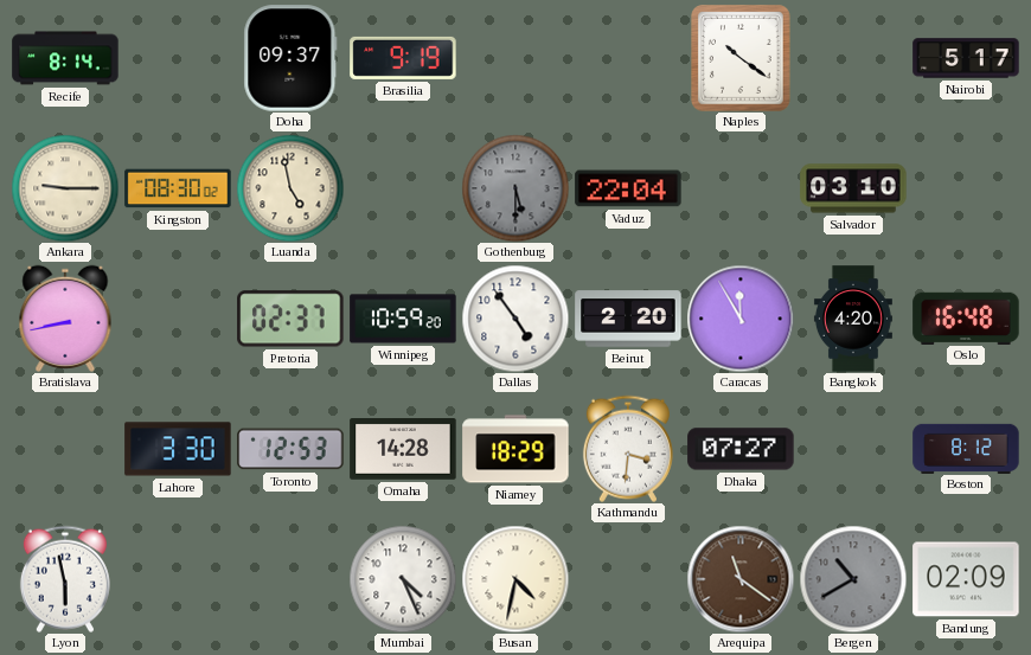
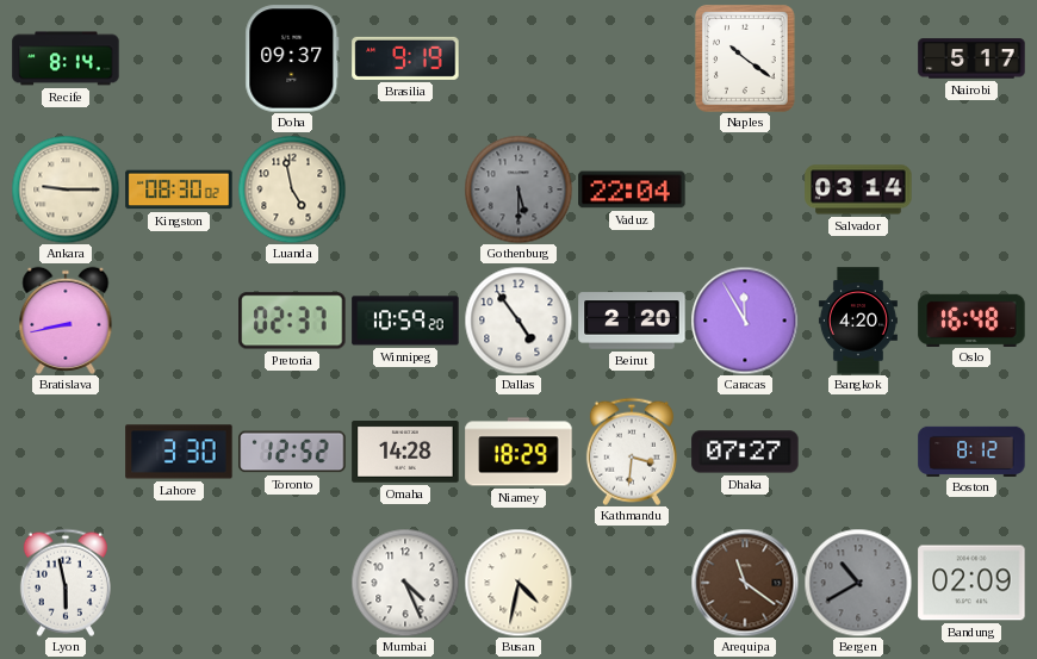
Salvador: 03:10 -> 03:14 (858, 189)
Toronto: 12:53 -> 12:52 (292, 452)
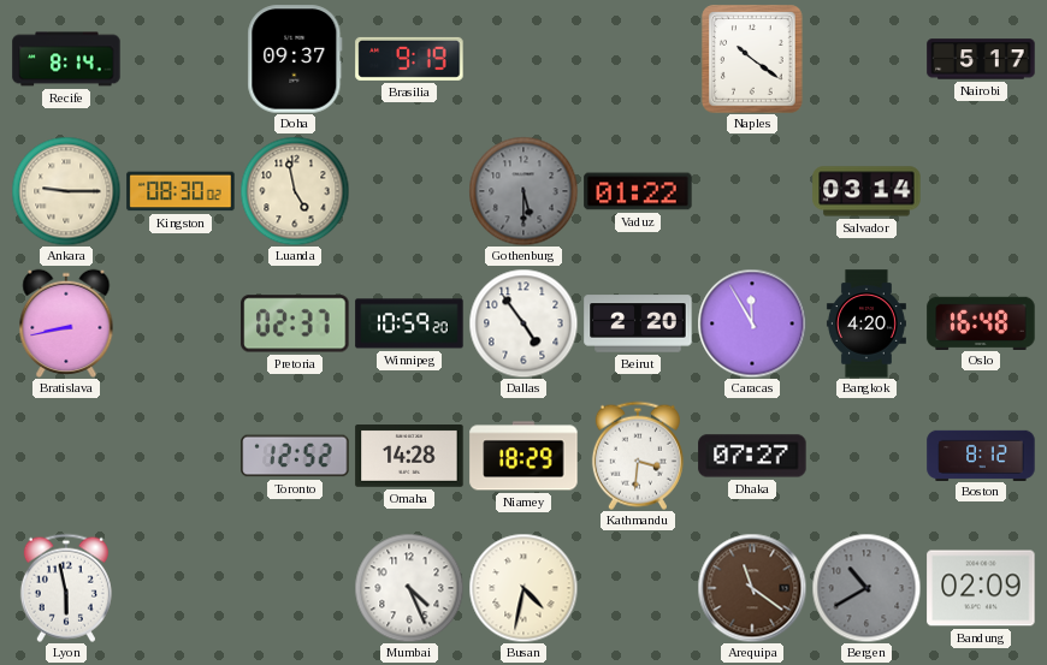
Vaduz: 22:04 -> 01:22 (638, 191)
Lahore: 3:30 -> none (179, 452)
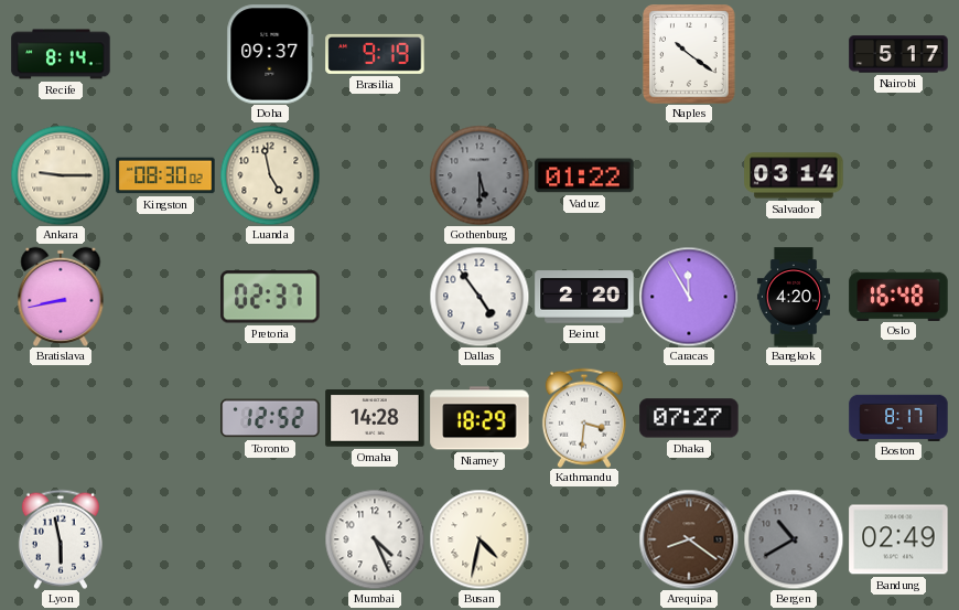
Winnipeg: 10:59 -> none (409, 323)
Boston: 8:12 -> 8:17 (898, 417)
Arequipa: 11:21 -> 8:21 (689, 539)
Bandung: 02:09 -> 02:49 (898, 539)
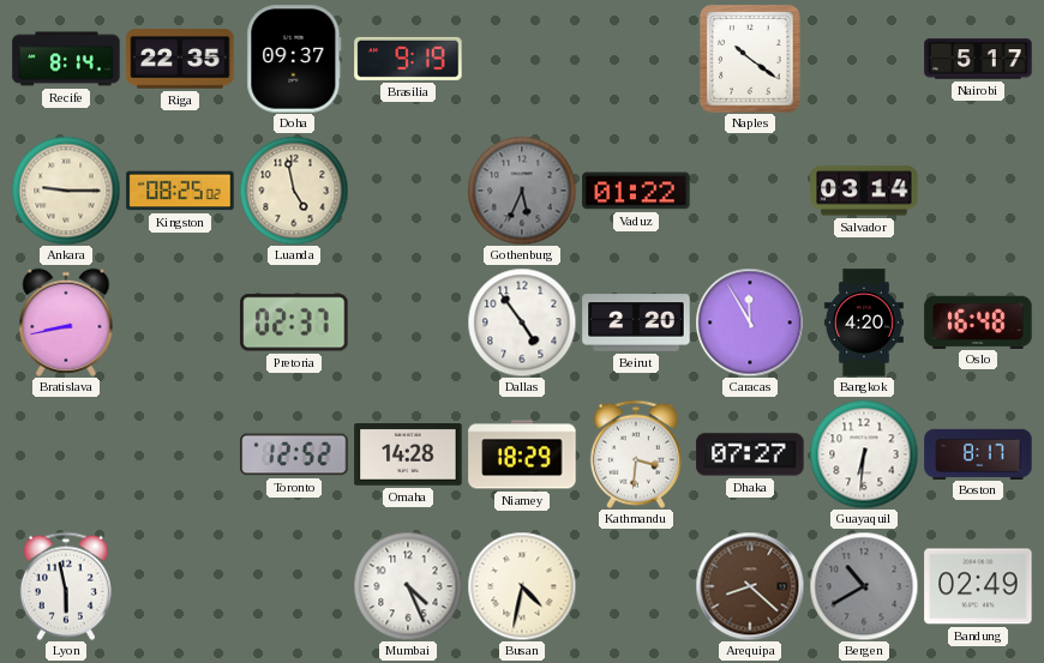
Riga: none -> 22:35 (180, 59)
Kingston: 08:30 -> 08:25 (180, 191)
Gothenburg: 5:30 -> 5:34 (522, 191)
Guayaquil: none -> 6:31 (864, 454)
Arequipa: 8:21 -> 8:22 (750, 586)
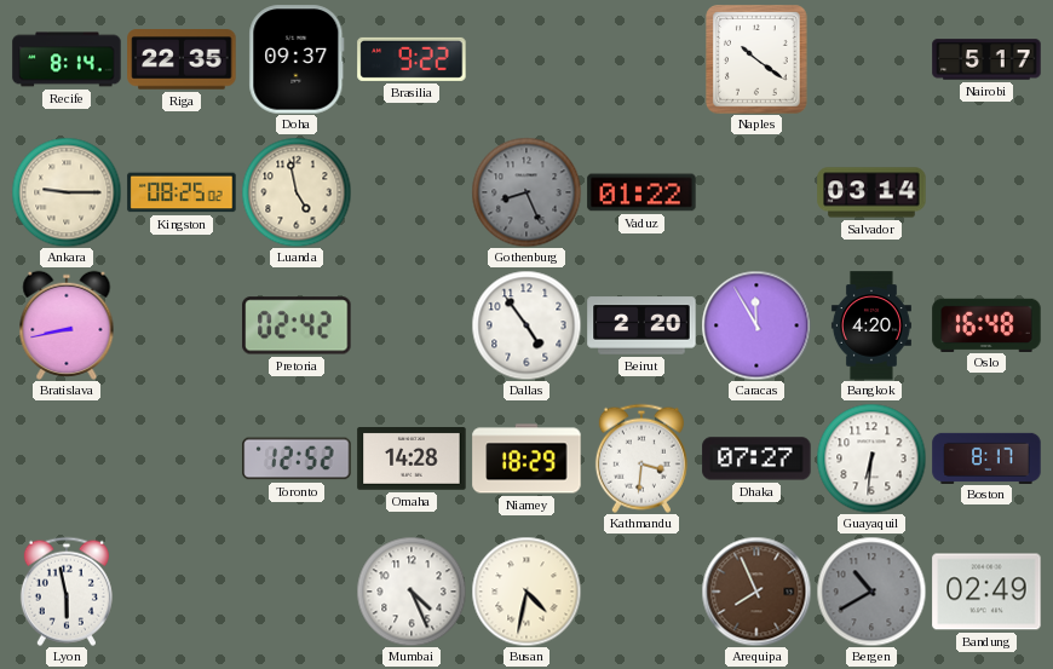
Brasilia: 9:19 -> 9:22 (412, 59)
Gothenburg: 5:34 -> 8:26 (526, 192)
Pretoria: 02:37 -> 02:42 (297, 325)
Arequipa: 8:22 -> 7:56 (756, 592)
